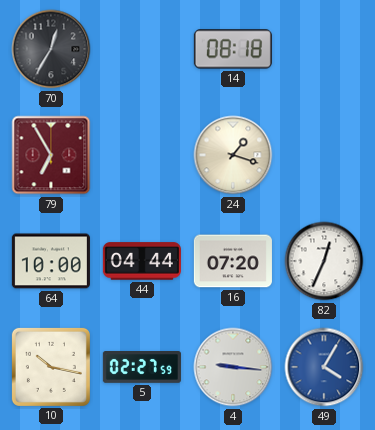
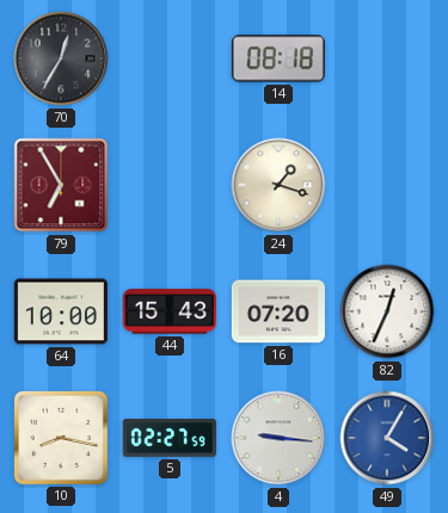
44: 04:44 -> 15:43 (170, 311)
10: 10:17 -> 8:17 (61, 438)
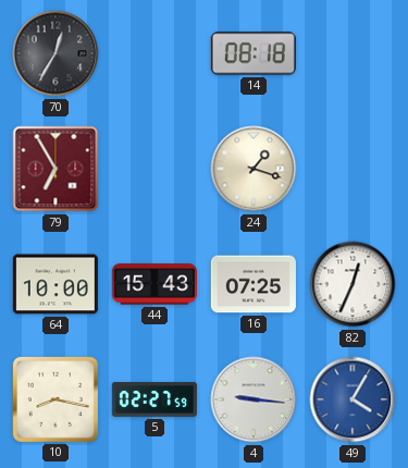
16: 07:20 -> 07:25 (254, 284)
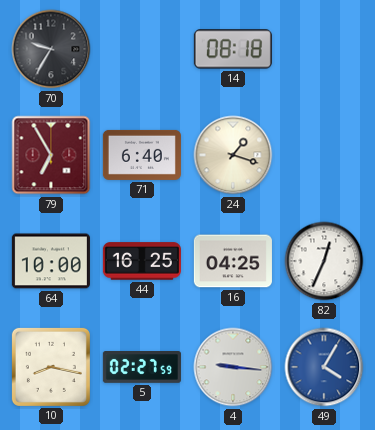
70: 12:35 -> 9:35 (51, 49)
71: none -> 6:40 (142, 155)
44: 15:43 -> 16:25 (142, 261)
16: 07:25 -> 04:25 (233, 261)
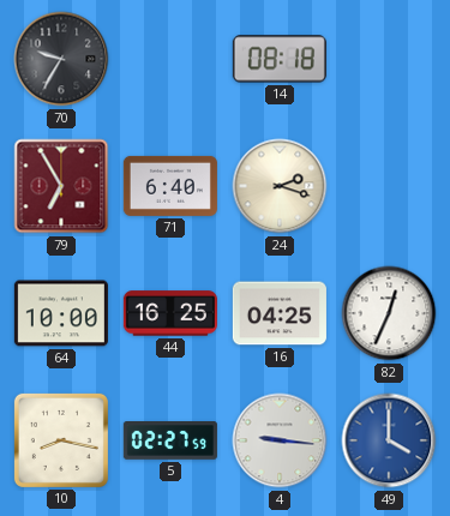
24: 1:18 -> 2:18 (280, 186)
49: 4:05 -> 4:00 (389, 440)
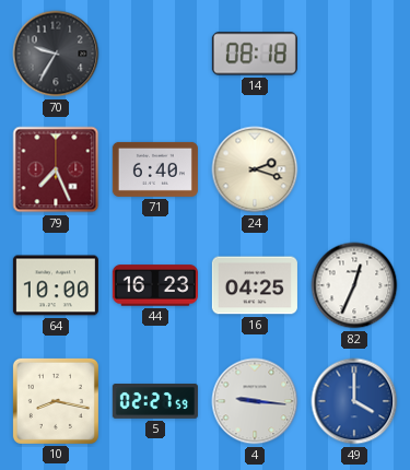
79: 6:55 -> 7:26 (56, 169)
44: 16:25 -> 16:23 (155, 285)
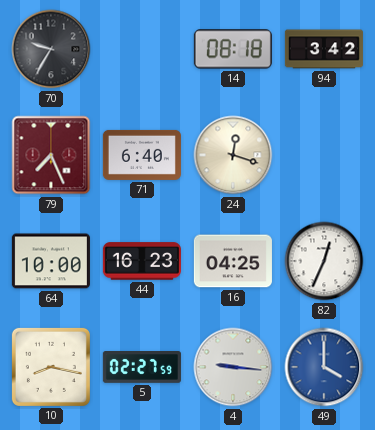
94: none -> 3:42 (324, 49)
24: 2:18 -> 12:18 (233, 155)
